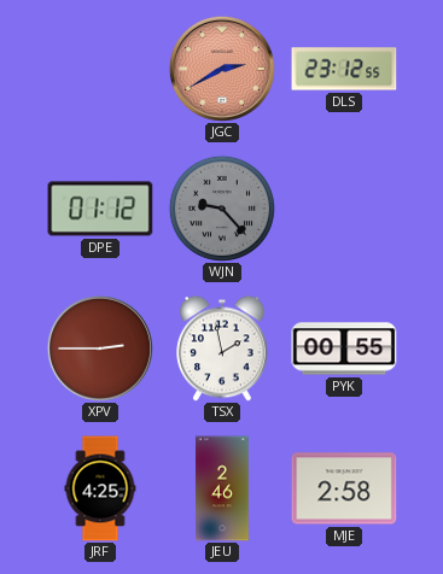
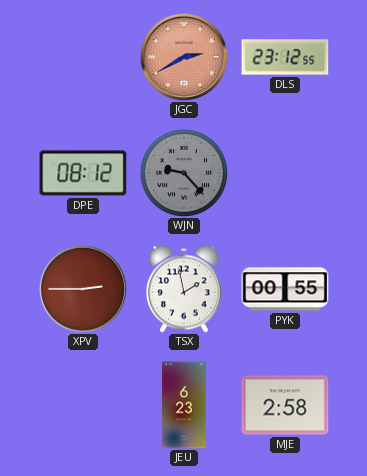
DPE: 01:12 -> 08:12 (83, 173)
JRF: 4:25 -> none (100, 488)
JEU: 2:46 -> 6:23 (184, 405)
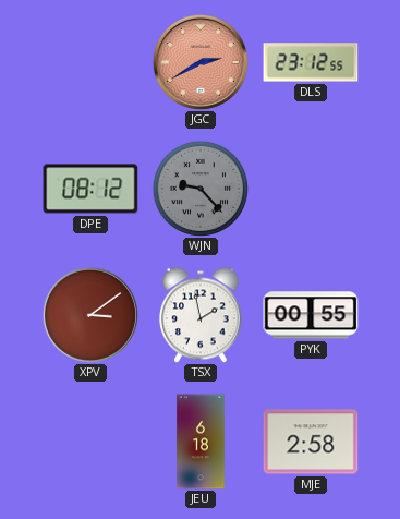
XPV: 2:45 -> 3:09 (90, 315)
JEU: 6:23 -> 6:18 (201, 442)
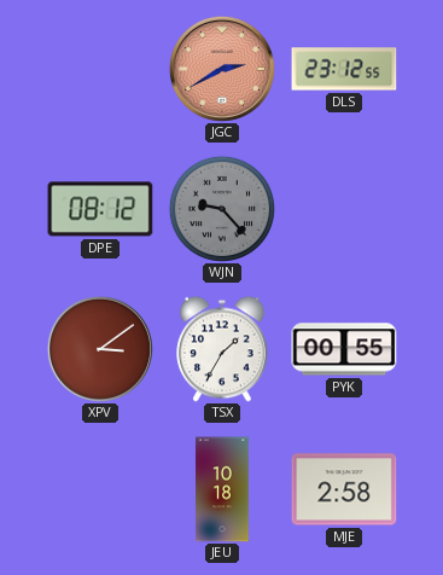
TSX: 1:58 -> 1:35 (222, 349)
JEU: 6:18 -> 10:18 (222, 489)
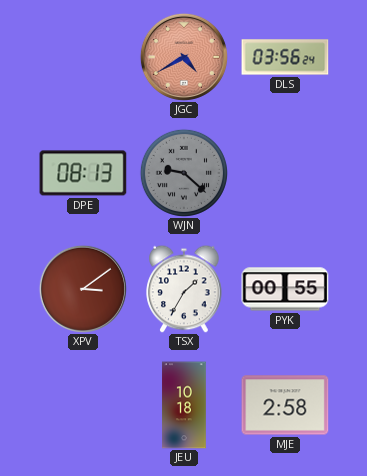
JGC: 2:40 -> 4:40 (184, 57)
DLS: 23:12 -> 03:56 (285, 57)
DPE: 08:12 -> 08:13 (83, 173)
WJN: 9:23 -> 9:22 (184, 173)
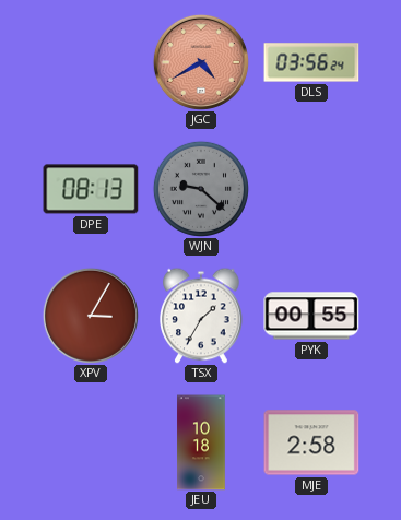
XPV: 3:09 -> 3:05 (91, 316)
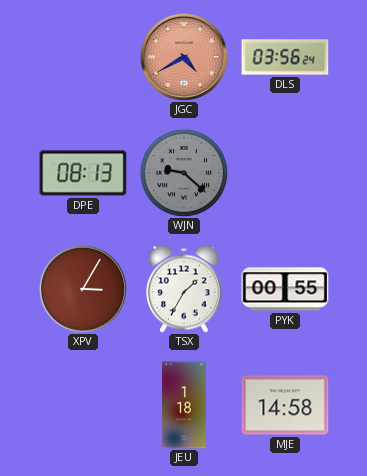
JEU: 10:18 -> 1:18 (184, 405)
MJE: 2:58 -> 14:58 (285, 405)
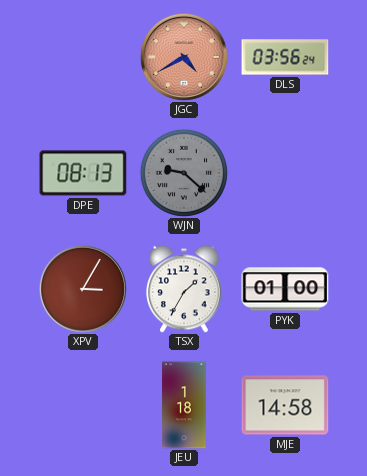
PYK: 00:55 -> 01:00 (285, 289)
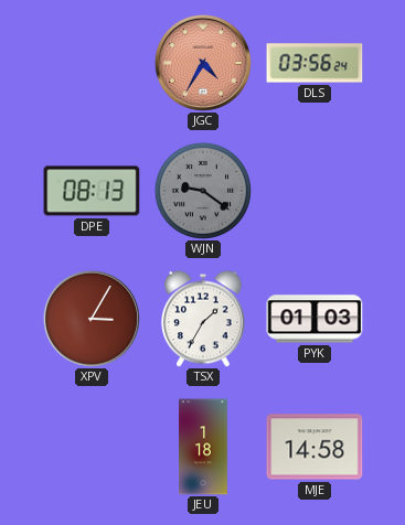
JGC: 4:40 -> 4:35 (203, 63)
WJN: 9:22 -> 9:21 (203, 191)
PYK: 01:00 -> 01:03 (315, 319)
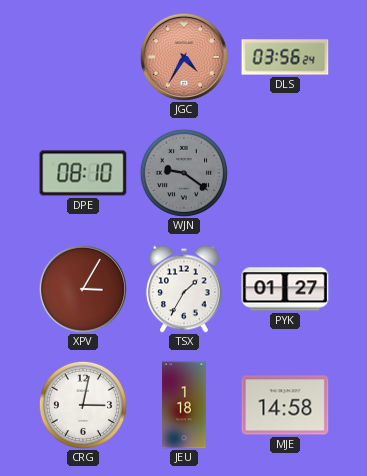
DPE: 08:13 -> 08:10 (83, 173)
PYK: 01:03 -> 01:27 (285, 289)
CRG: none -> 3:02 (83, 405)
